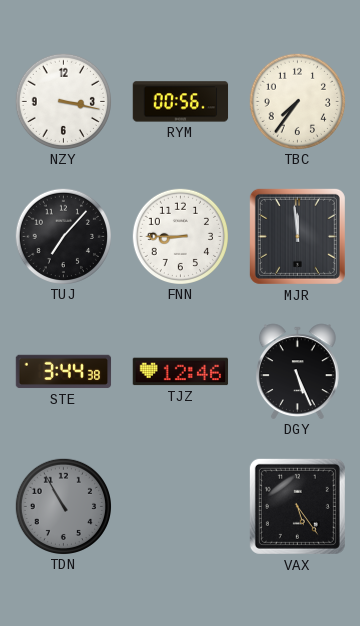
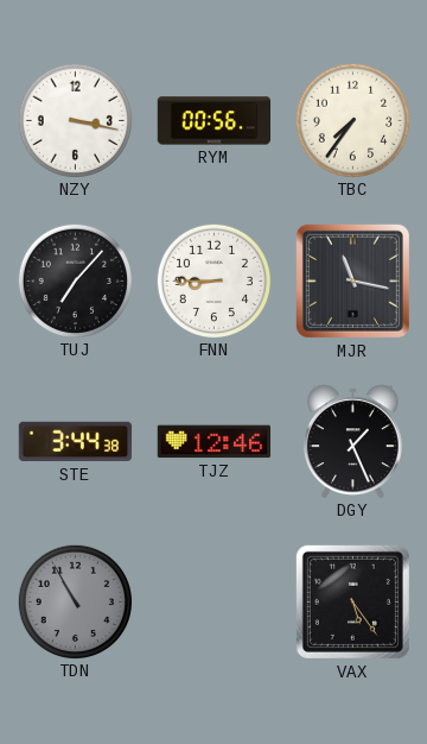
MJR: 11:59 -> 11:17 (352, 280)
DGY: 5:26 -> 1:26 (352, 441)
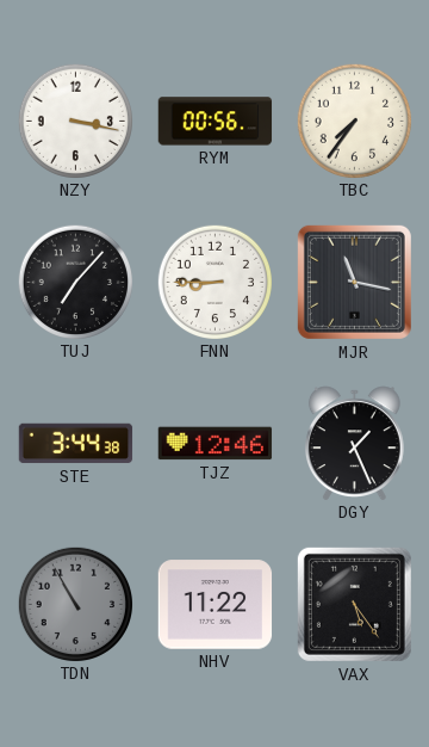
NHV: none -> 11:22 (216, 605)
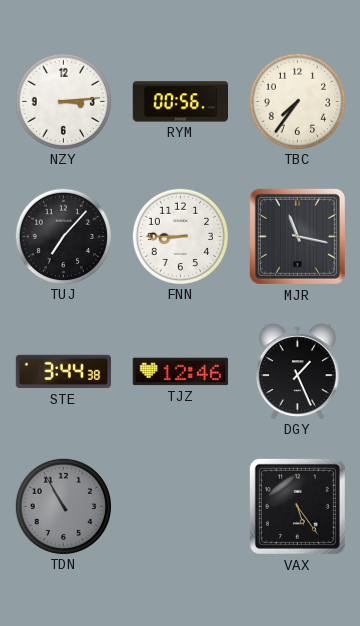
NZY: 3:17 -> 3:14 (63, 101)
NHV: 11:22 -> none (216, 605)
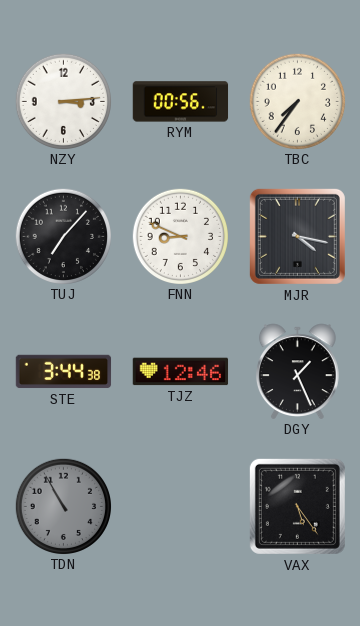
FNN: 8:45 -> 8:49 (180, 236)
MJR: 11:17 -> 4:17 (297, 236)
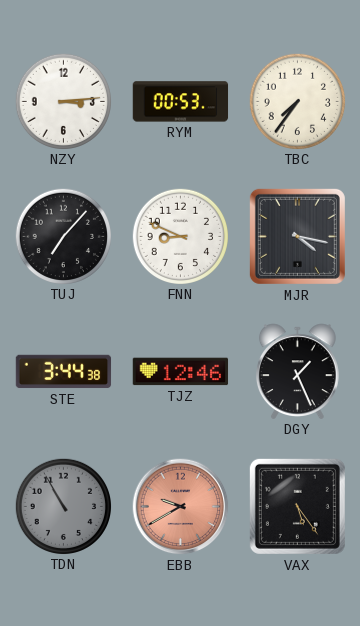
RYM: 00:56 -> 00:53 (181, 102)
EBB: none -> 9:40 (181, 507)
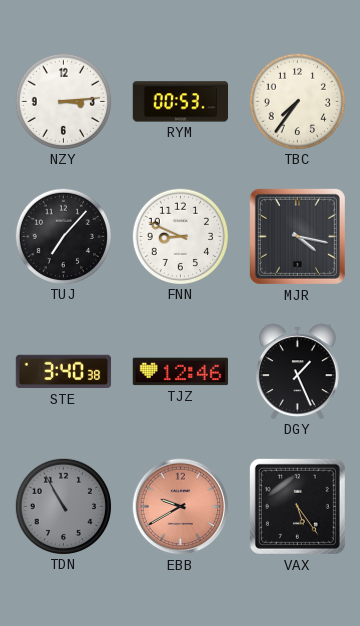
STE: 3:44 -> 3:40 (64, 372)
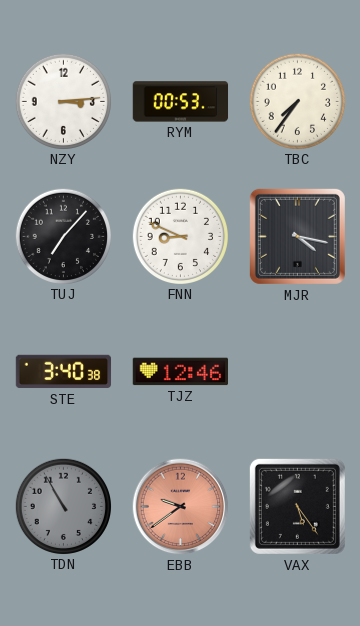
DGY: 1:26 -> none (297, 371)
EBB: 9:40 -> 9:39 (181, 507)
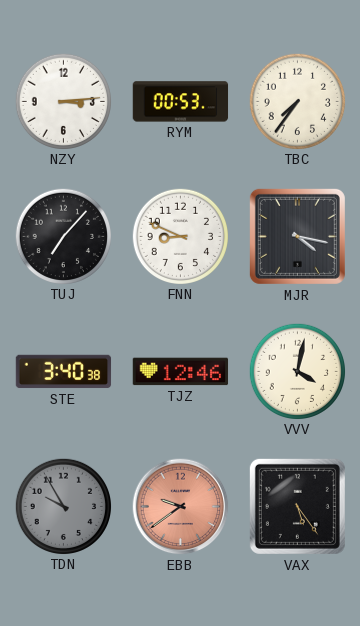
VVV: none -> 4:02 (297, 371)
TDN: 10:55 -> 9:55 (63, 506)
